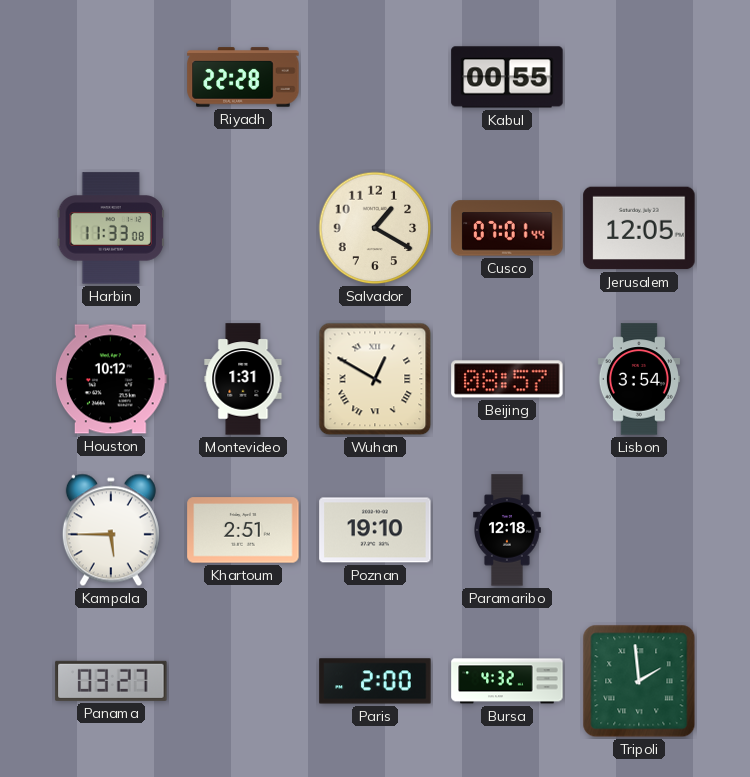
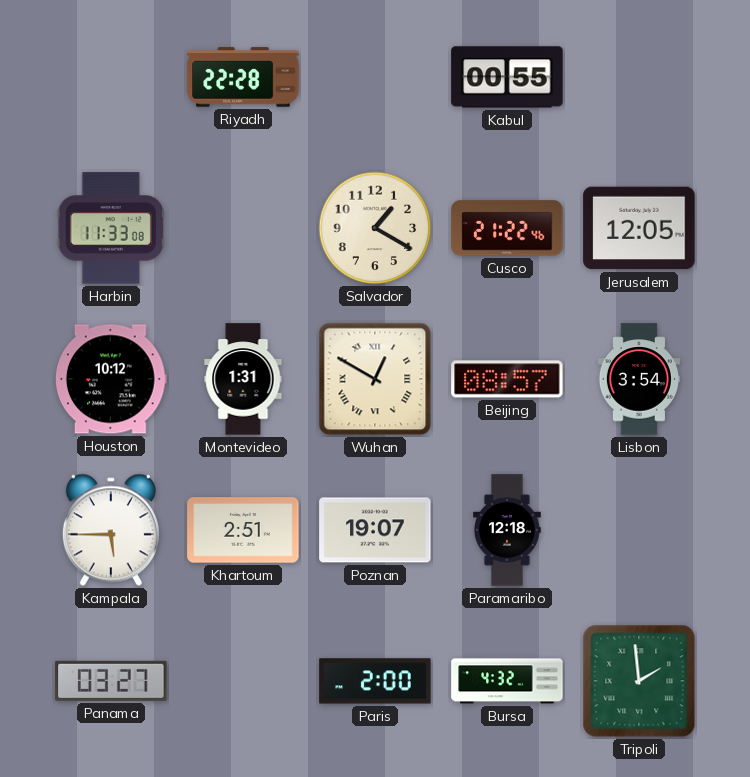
Cusco: 07:01 -> 21:22 (507, 228)
Poznan: 19:10 -> 19:07 (375, 530)
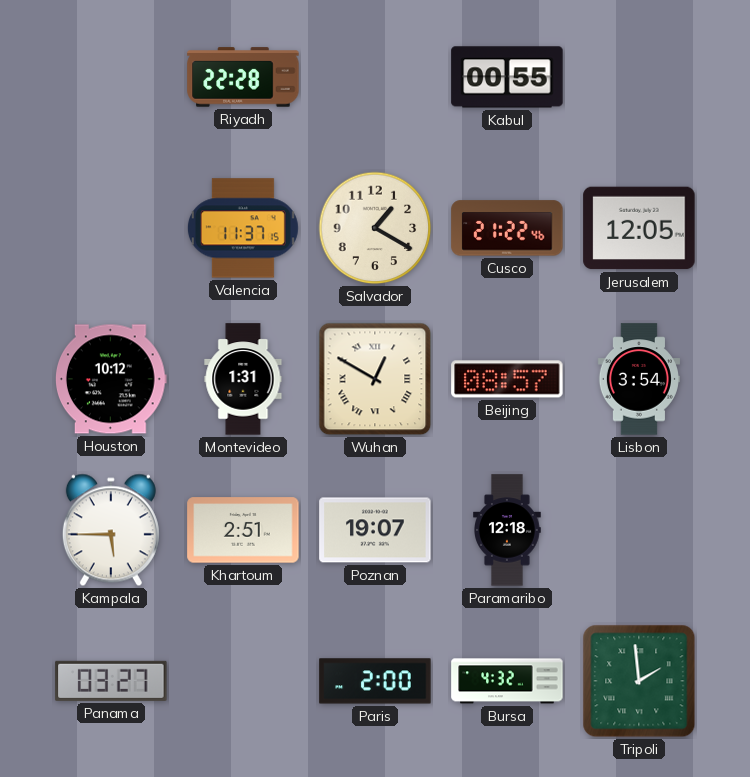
Harbin: 11:33 -> none (111, 228)
Valencia: none -> 11:37 (243, 228)
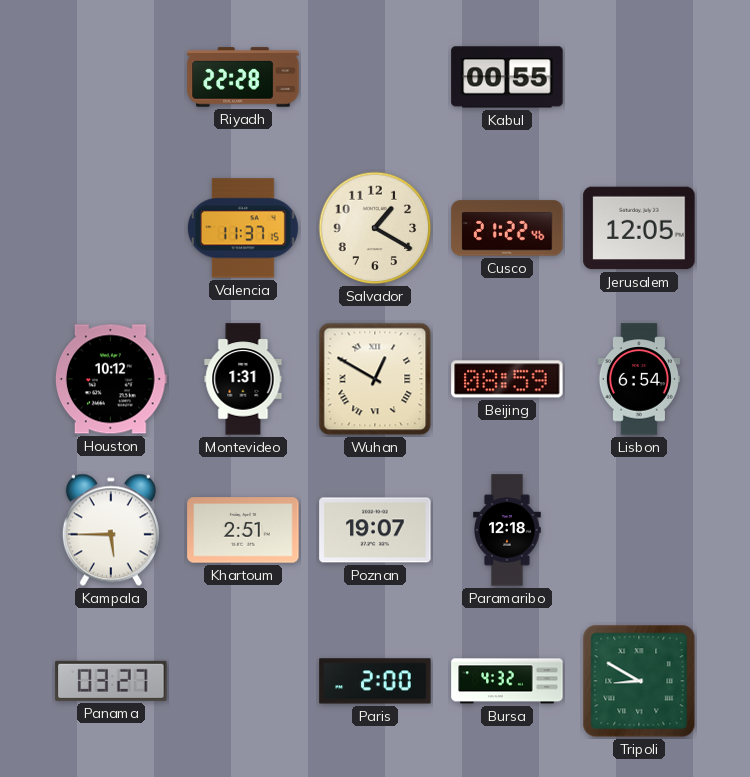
Beijing: 08:57 -> 08:59 (507, 379)
Lisbon: 3:54 -> 6:54 (639, 379)
Tripoli: 1:59 -> 8:50 (639, 681)
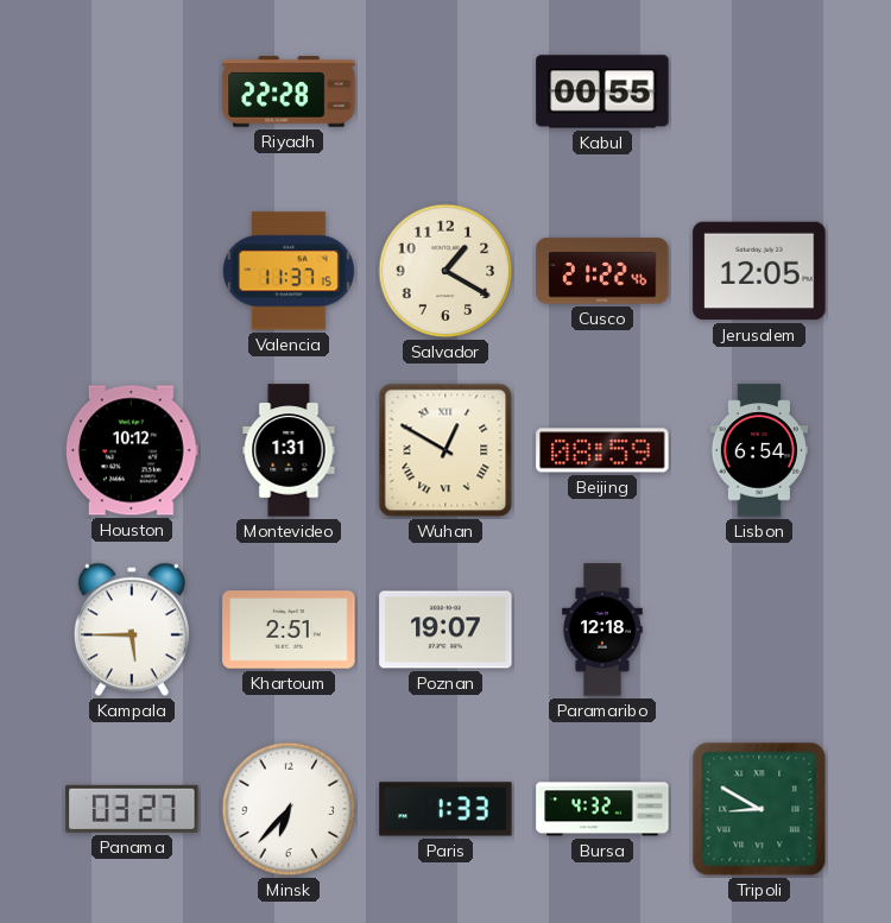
Minsk: none -> 6:37 (289, 809)
Paris: 2:00 -> 1:33 (445, 809)
